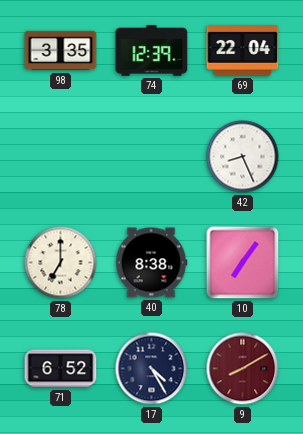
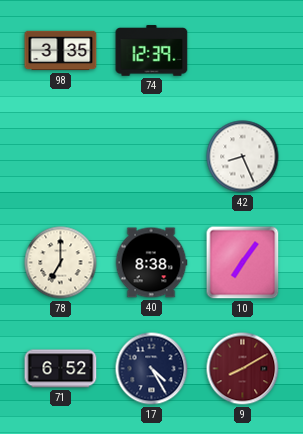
69: 22:04 -> none (243, 51)
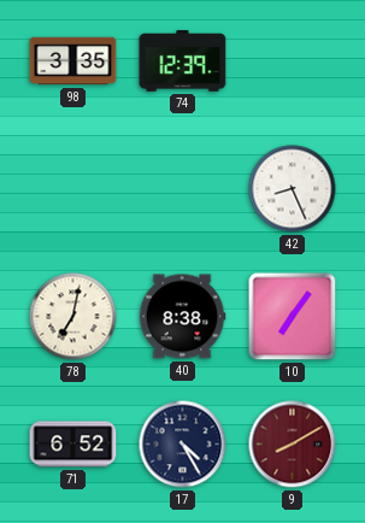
78: 7:00 -> 7:02 (73, 317)
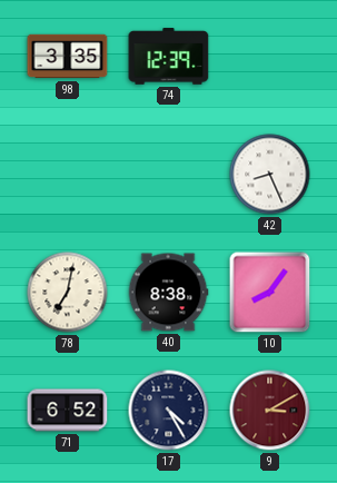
10: 7:06 -> 8:06 (270, 293)
9: 8:10 -> 3:10 (270, 411)
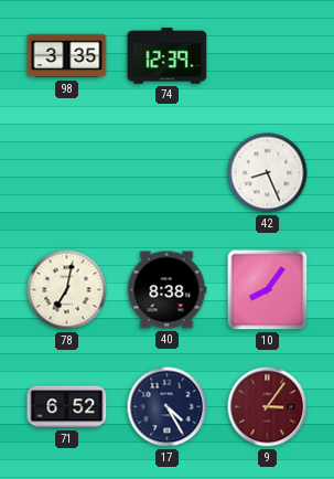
9: 3:10 -> 3:06 (268, 407)
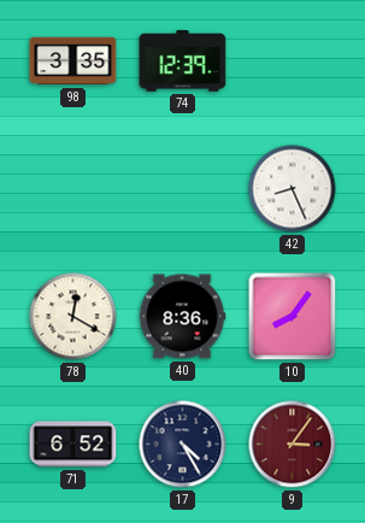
78: 7:02 -> 12:20 (73, 317)
40: 8:38 -> 8:36 (182, 317)
